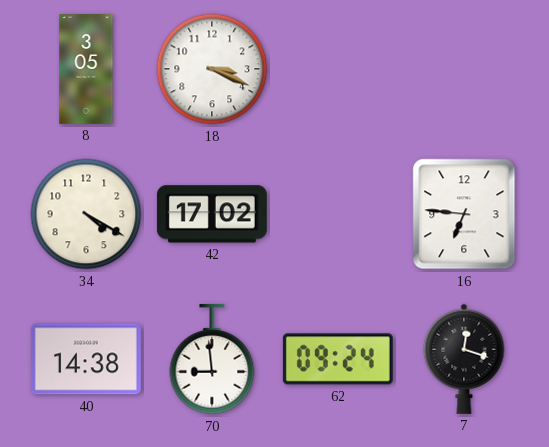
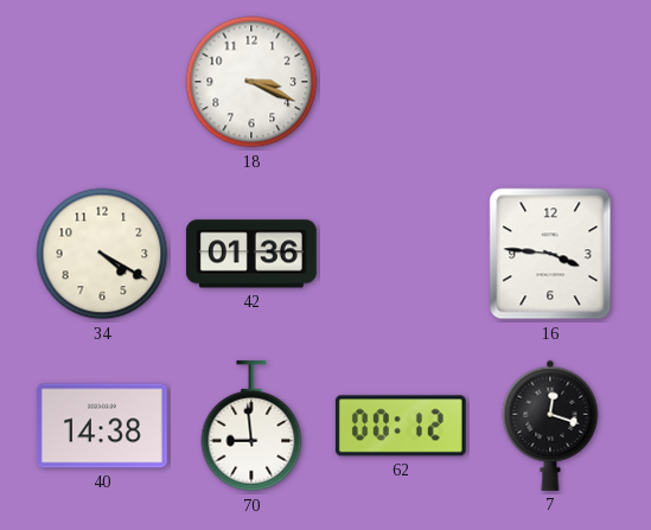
8: 3:05 -> none (86, 70)
42: 17:02 -> 01:36 (251, 254)
16: 6:46 -> 3:46 (550, 254)
62: 09:24 -> 00:12 (401, 426)
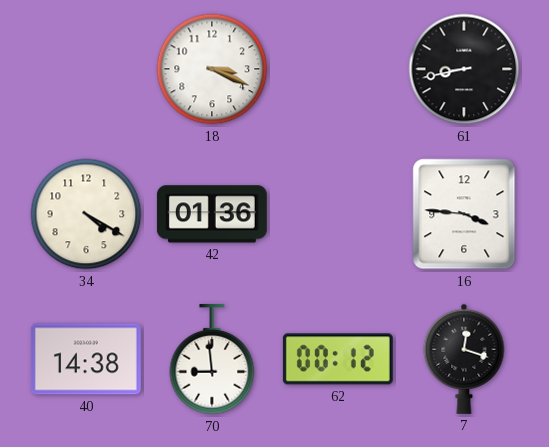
61: none -> 8:43 (464, 69)
